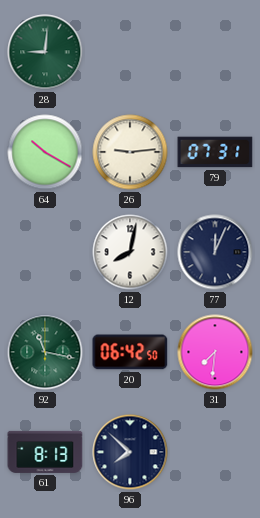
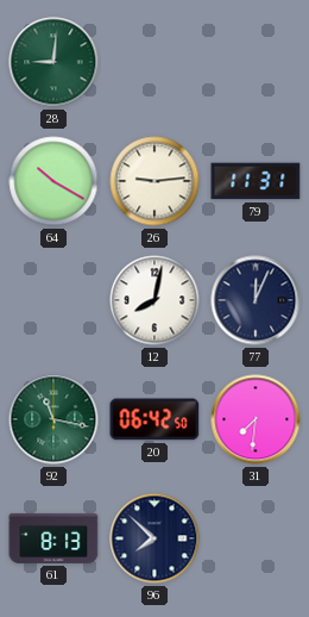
79: 07:31 -> 11:31 (256, 181)
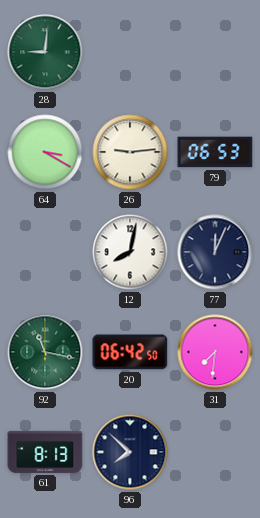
64: 10:20 -> 3:20 (45, 152)
79: 11:31 -> 06:53 (215, 152)
